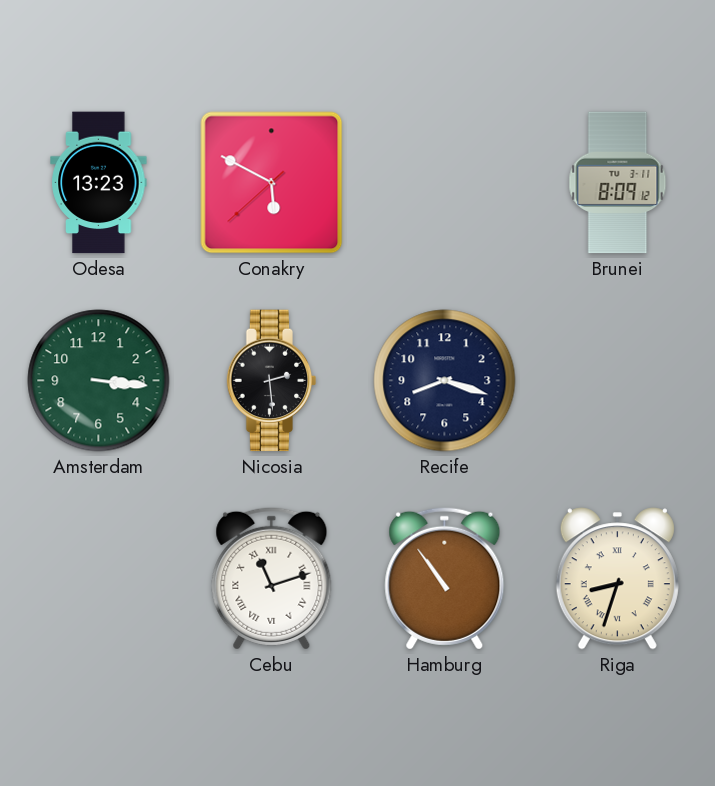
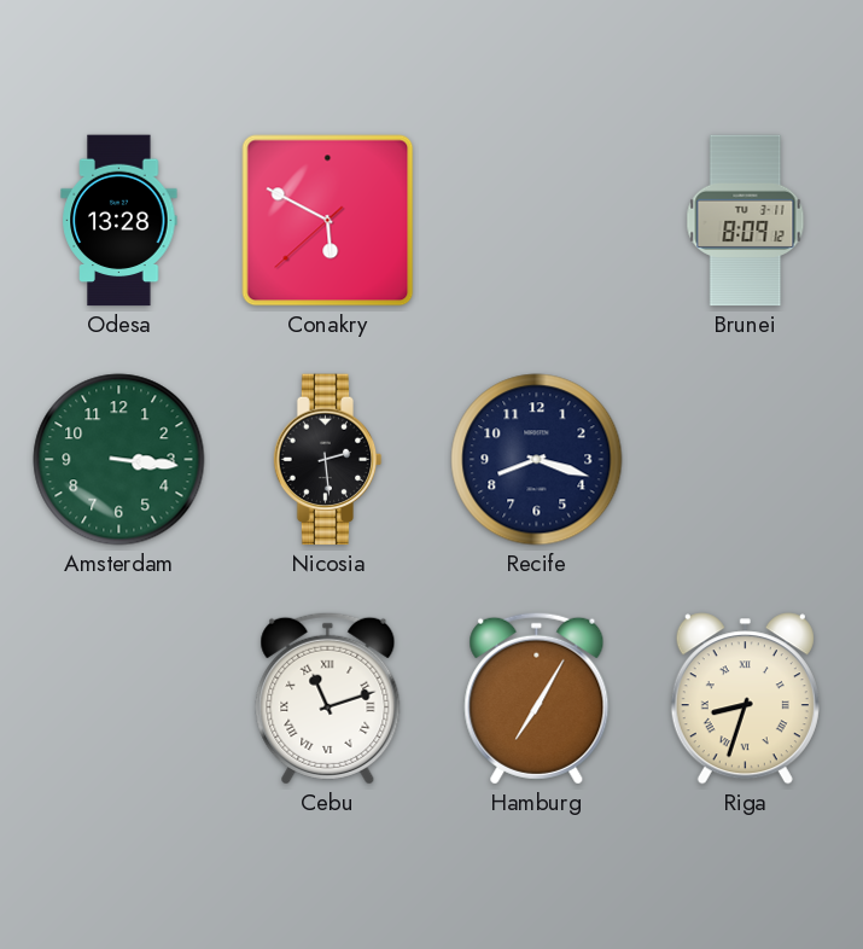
Odesa: 13:23 -> 13:28 (119, 221)
Hamburg: 10:54 -> 7:05 (537, 698)
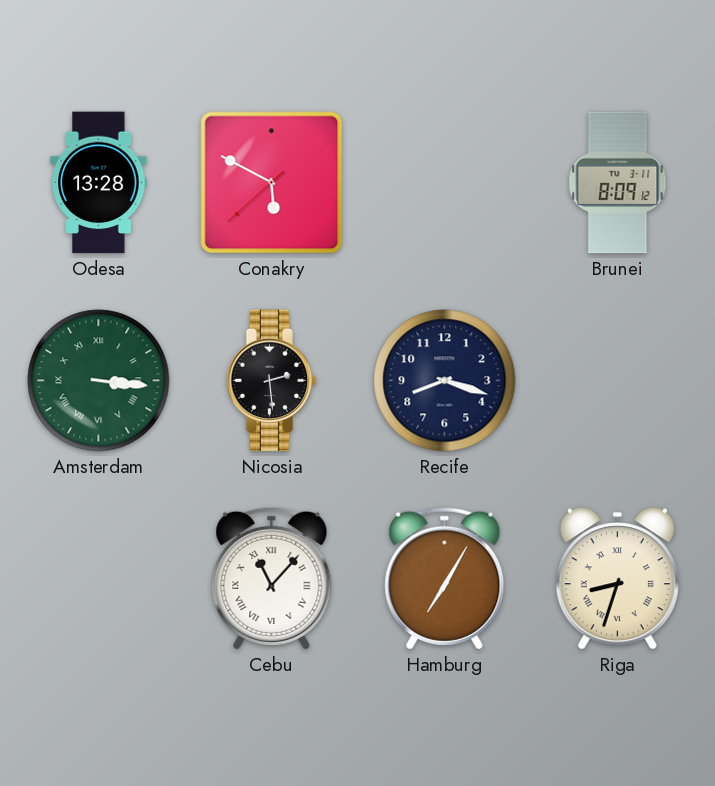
Amsterdam numerals: Arabic -> Roman (99, 381)
Cebu: 11:12 -> 11:07 (272, 578)
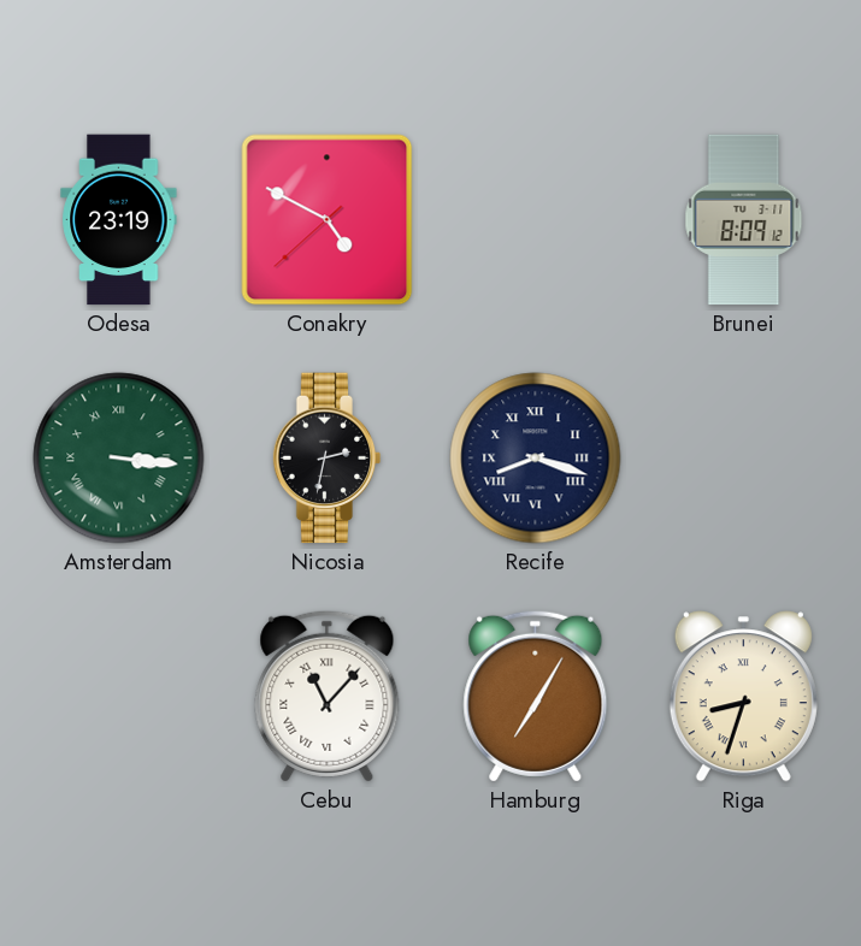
Odesa: 13:28 -> 23:19 (119, 220)
Conakry: 5:49 -> 4:49 (328, 220)
Nicosia: 2:29 -> 2:32 (328, 459)
Recife numerals: Arabic -> Roman (536, 459)
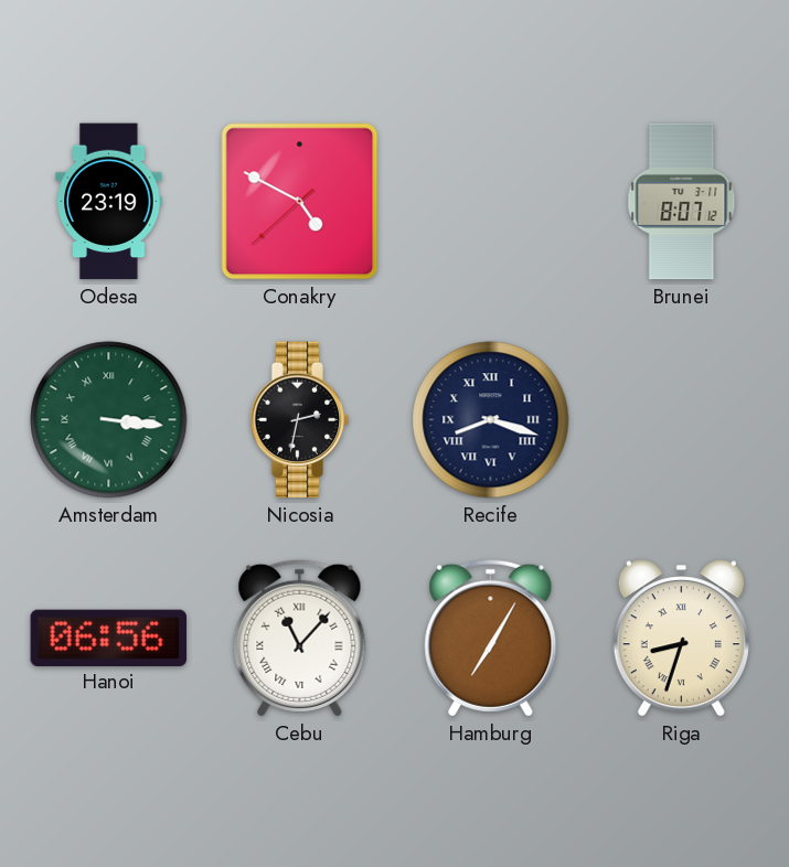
Brunei: 8:09 -> 8:07 (682, 202)
Hanoi: none -> 06:56 (109, 638)
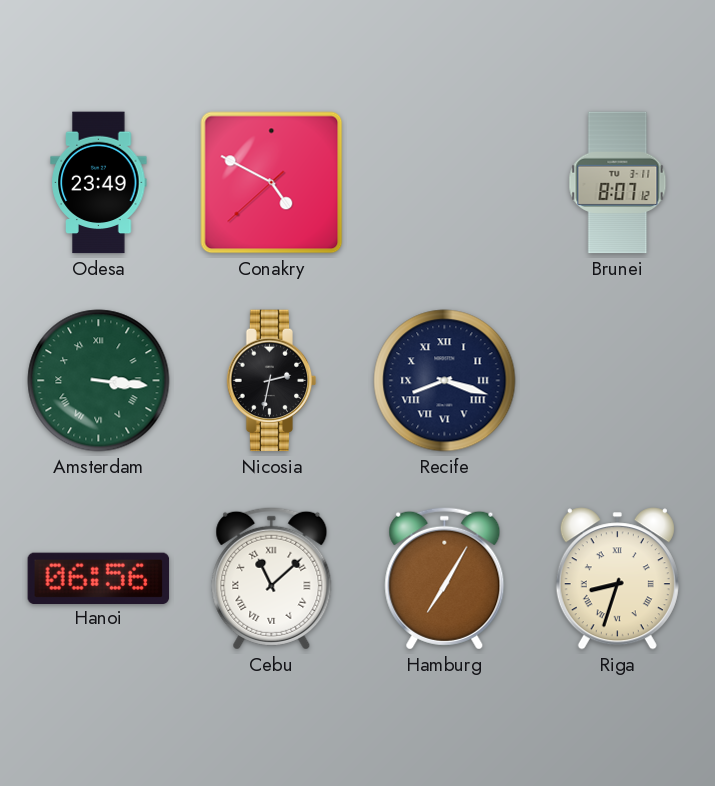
Odesa: 23:19 -> 23:49 (99, 183)
Cebu: 11:07 -> 11:08 (272, 578)
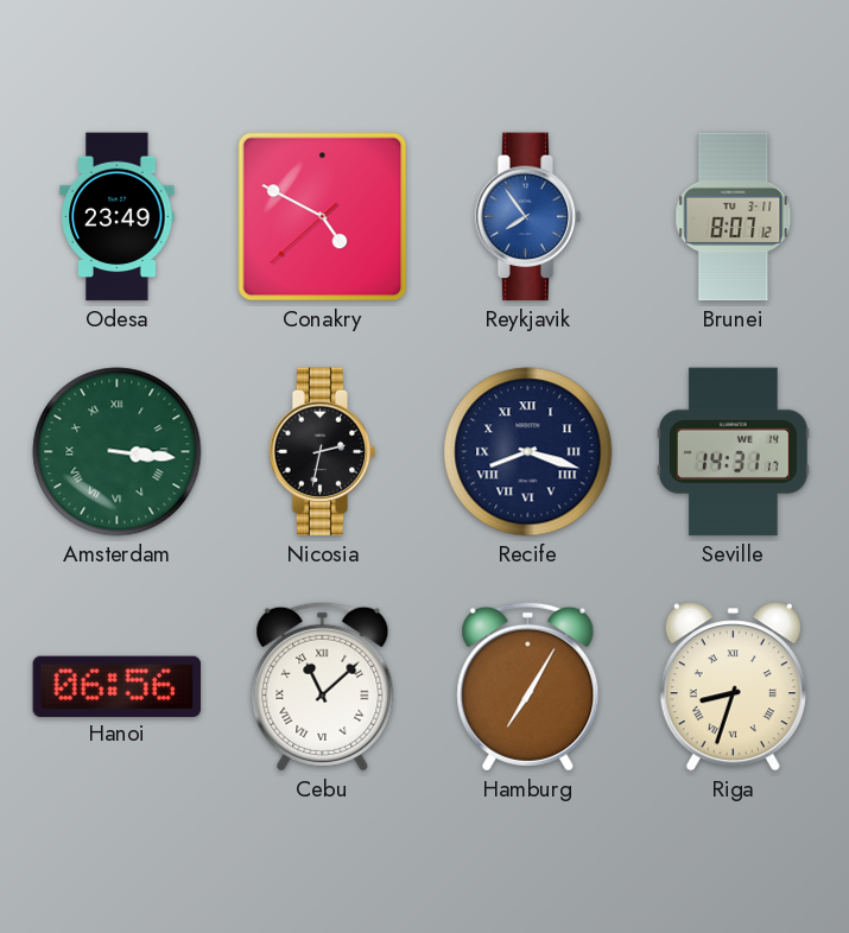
Reykjavik: none -> 7:54 (528, 217)
Seville: none -> 14:31 (734, 452)
